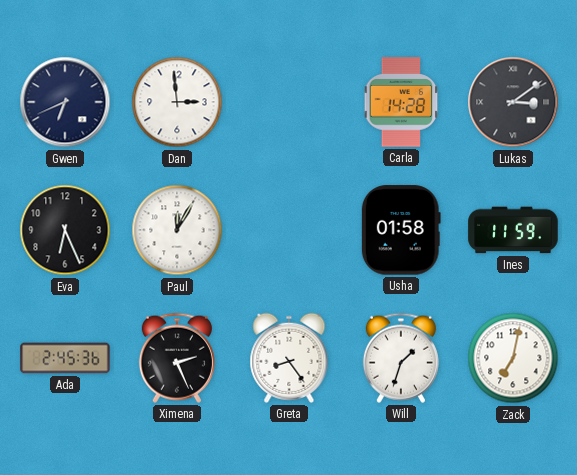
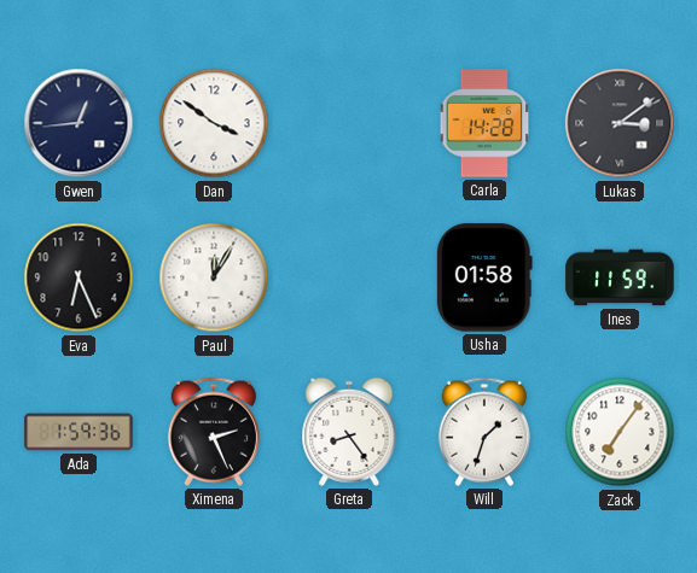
Gwen: 6:41 -> 12:44 (79, 123)
Dan: 2:59 -> 3:51 (214, 123)
Ada: 2:45 -> 1:59 (79, 432)
Zack: 7:02 -> 7:06 (620, 432)
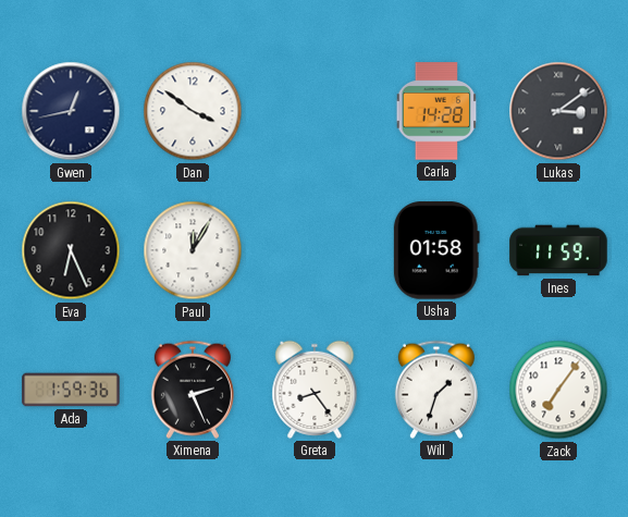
Gwen: 12:44 -> 12:43 (71, 111)
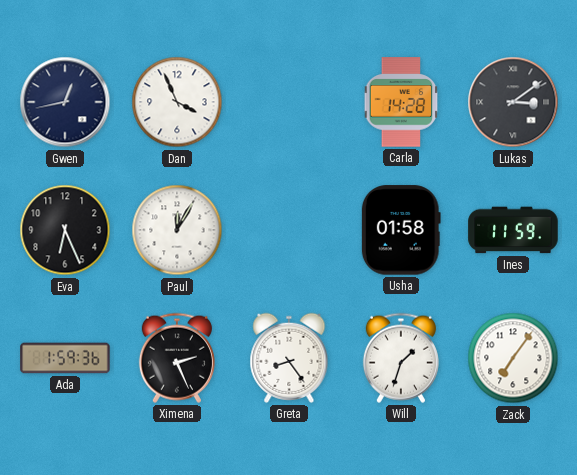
Dan: 3:51 -> 3:56 (177, 102)
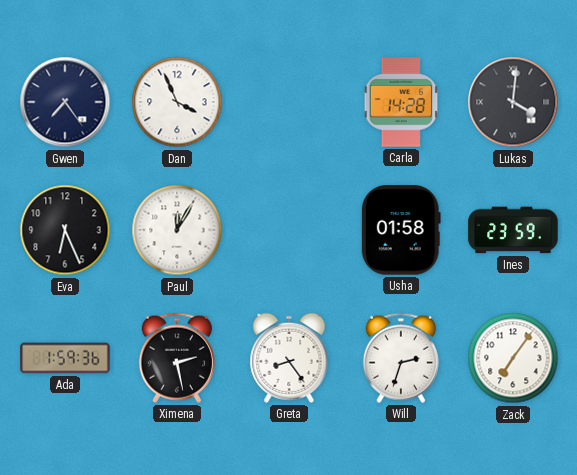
Gwen: 12:43 -> 7:24 (65, 102)
Lukas: 3:09 -> 4:01 (513, 102)
Ines: 11:59 -> 23:59 (513, 230)
Ximena: 2:26 -> 2:28 (177, 358)
Will: 1:33 -> 2:33 (401, 358)
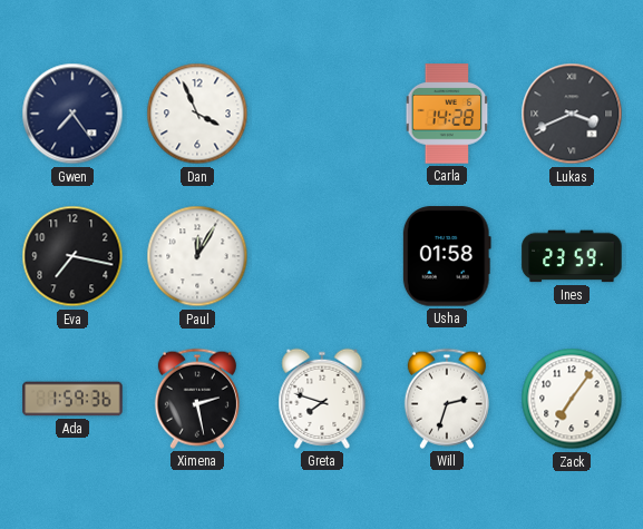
Lukas: 4:01 -> 3:41 (572, 114)
Eva: 6:26 -> 7:17 (72, 256)
Greta: 8:24 -> 7:48 (322, 399)
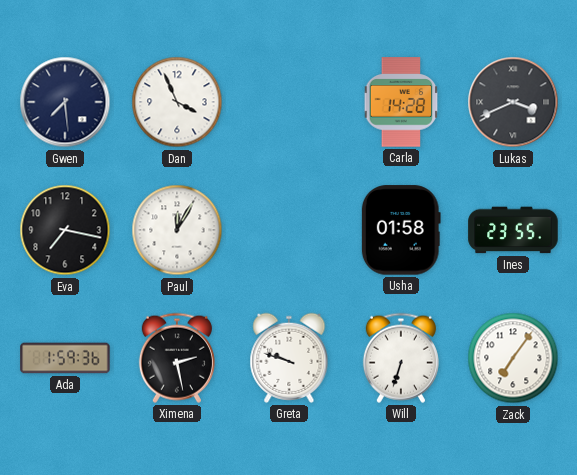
Gwen: 7:24 -> 7:29 (65, 102)
Ines: 23:59 -> 23:55 (513, 230)
Greta: 7:48 -> 9:48 (289, 358)
Will: 2:33 -> 6:33 (401, 358)
